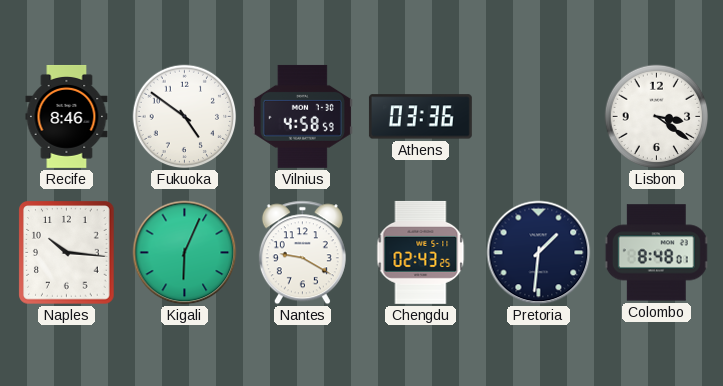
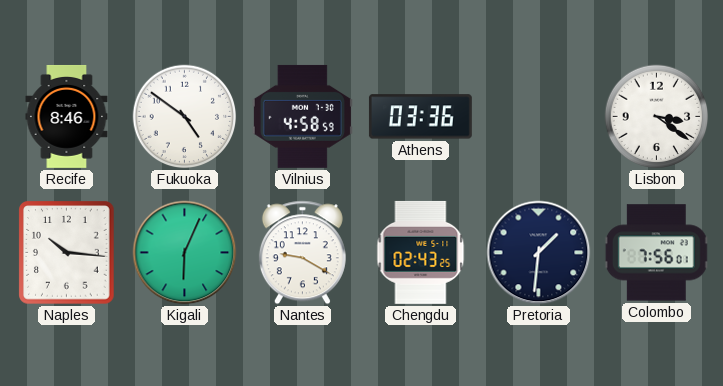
Colombo: 8:48 -> 7:56 (657, 253)
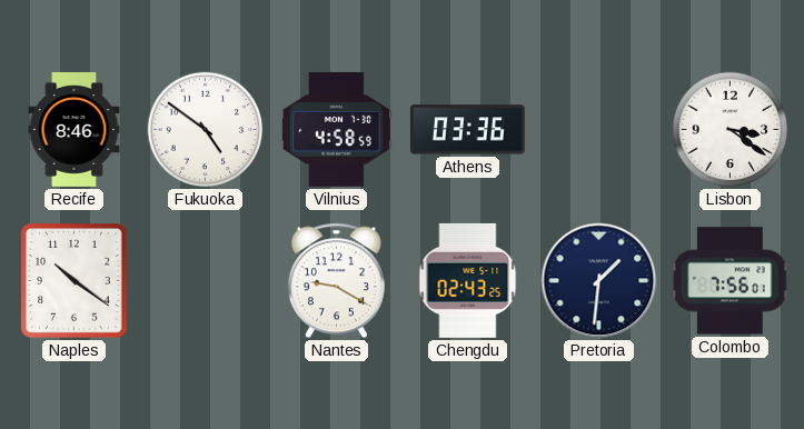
Naples: 10:16 -> 10:21 (75, 281)
Kigali: 6:04 -> none (185, 253)
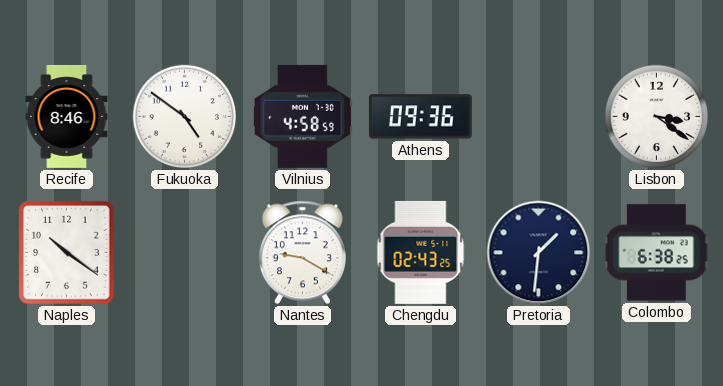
Athens: 03:36 -> 09:36 (420, 117)
Colombo: 7:56 -> 6:38 (657, 253)
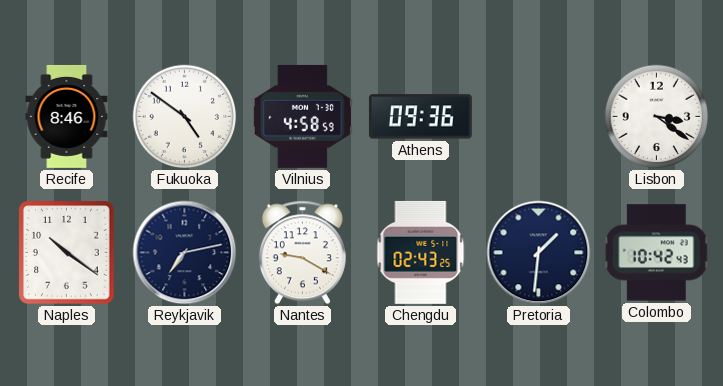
Reykjavik: none -> 7:13 (185, 253)
Colombo: 6:38 -> 10:42 (657, 253)
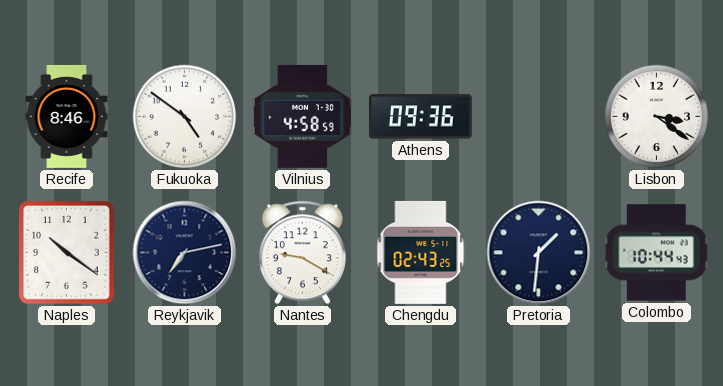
Colombo: 10:42 -> 10:44 (657, 253)
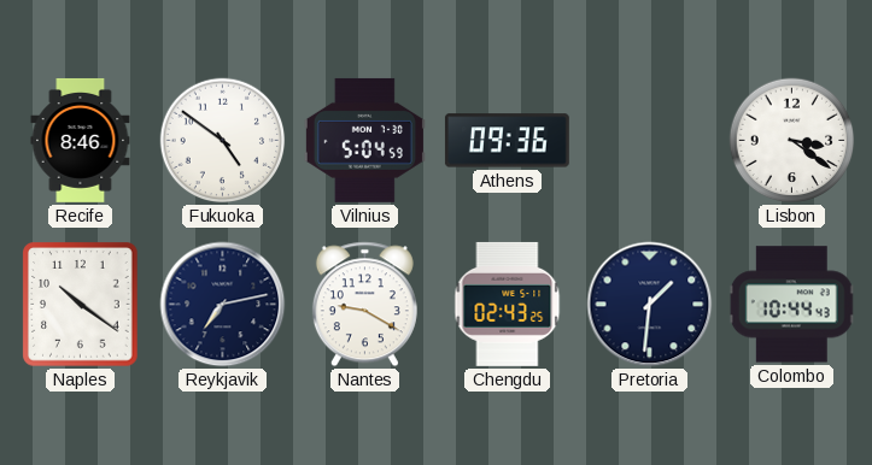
Vilnius: 4:58 -> 5:04 (364, 140)
